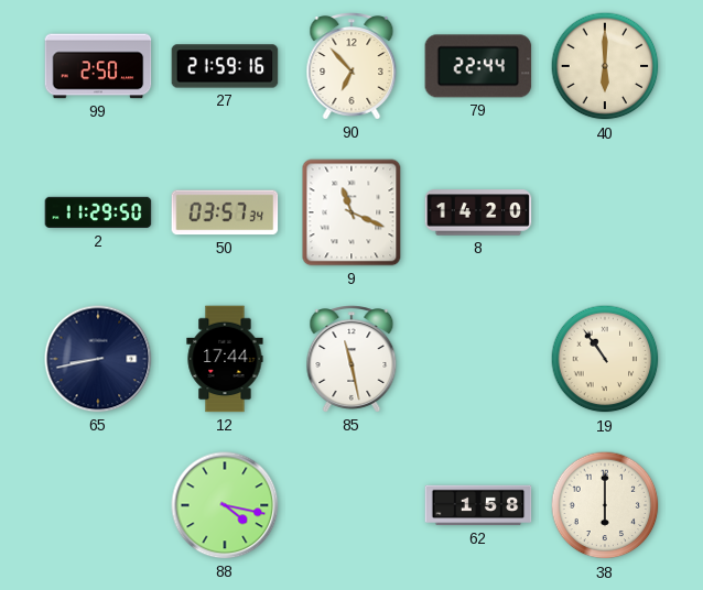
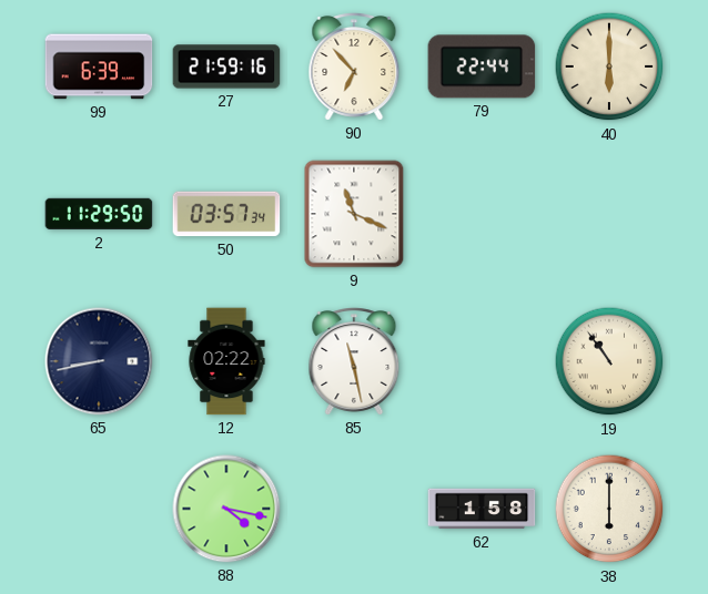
99: 2:50 -> 6:39 (99, 66)
8: 14:20 -> none (478, 212)
12: 17:44 -> 02:22 (226, 361)
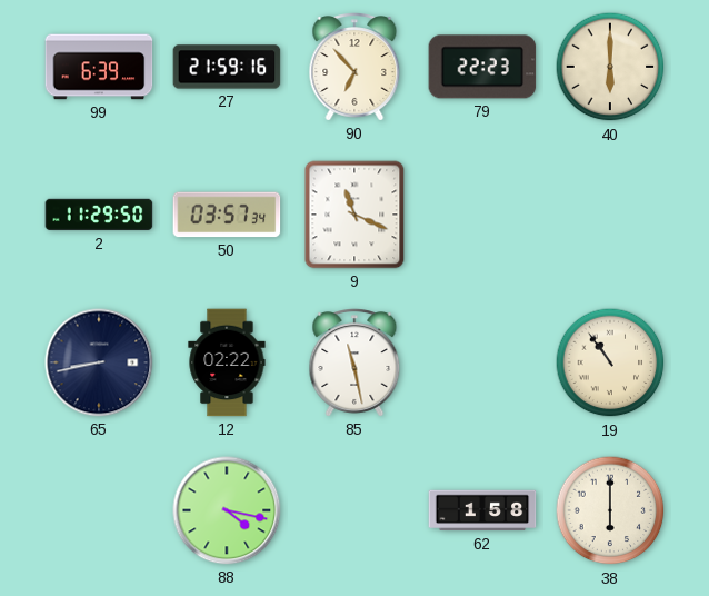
79: 22:44 -> 22:23 (482, 67)
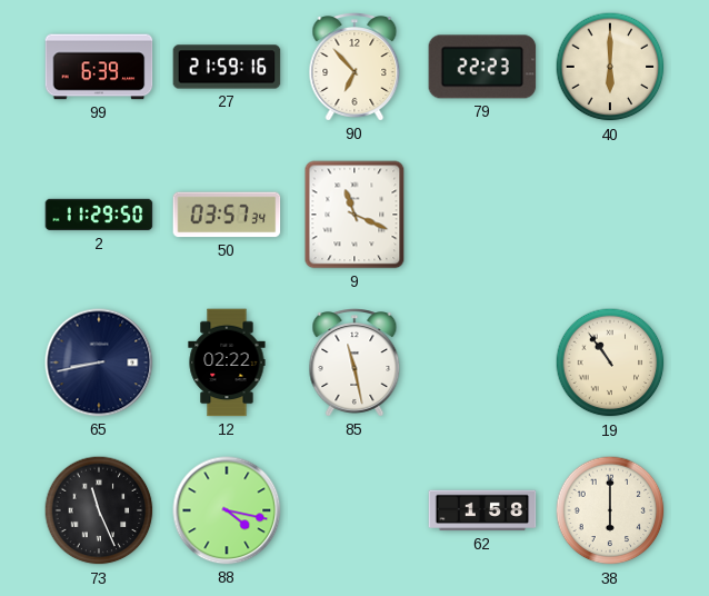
73: none -> 11:26 (99, 510)
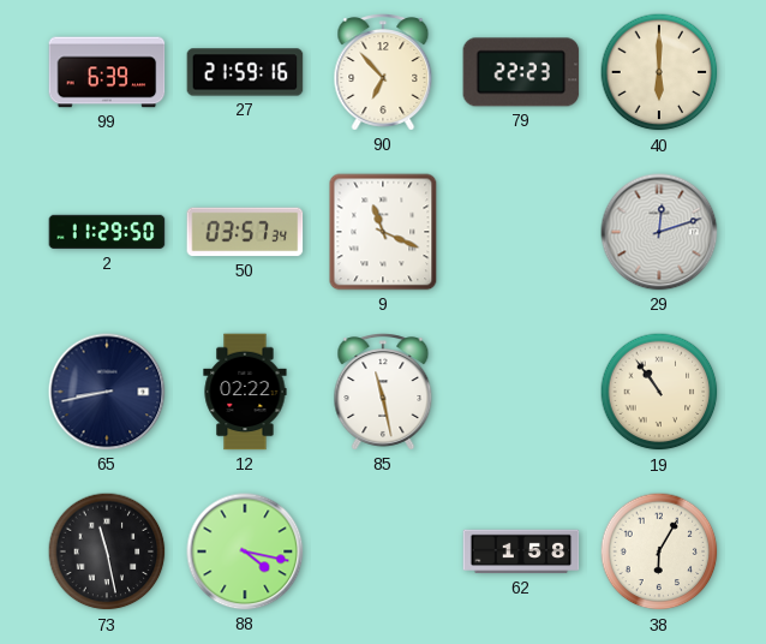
29: none -> 12:12 (659, 232)
73: 11:26 -> 11:28 (107, 551)
38: 6:00 -> 6:05 (659, 551)
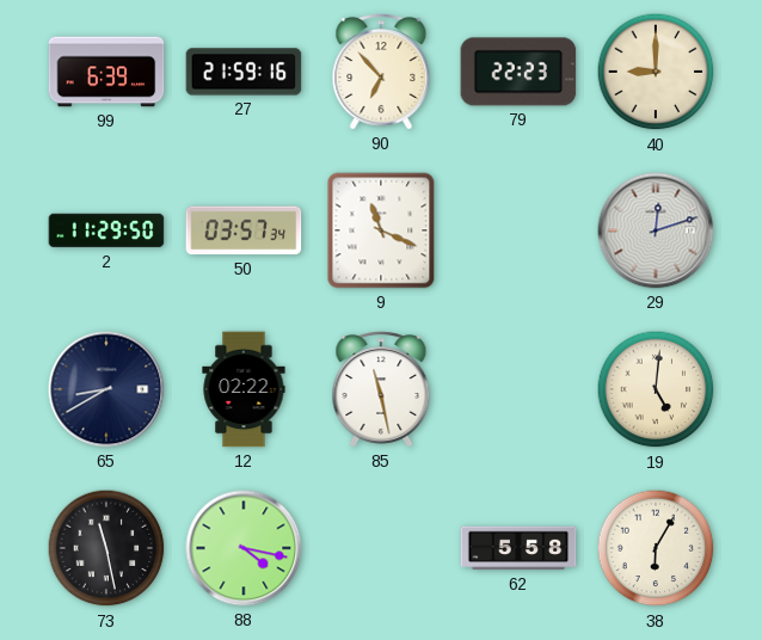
40: 6:00 -> 9:00 (656, 72)
65: 8:43 -> 8:40 (106, 389)
19: 10:54 -> 5:01 (656, 389)
62: 1:58 -> 5:58 (518, 548)
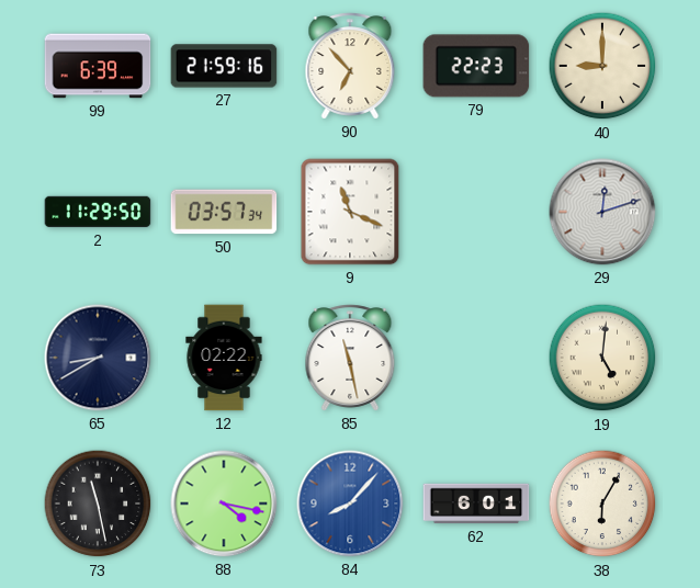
84: none -> 8:07 (350, 504)
62: 5:58 -> 6:01 (476, 504)
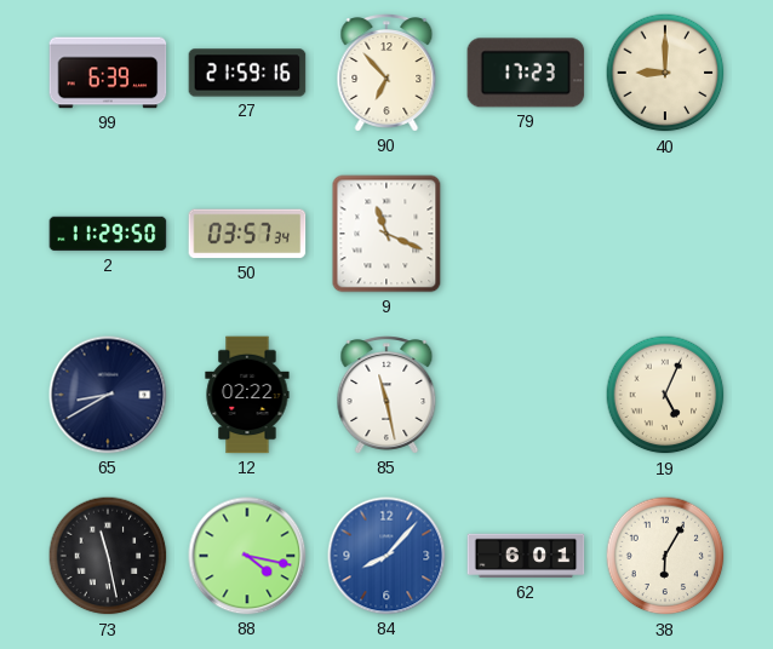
79: 22:23 -> 17:23 (526, 73)
29: 12:12 -> none (602, 212)
19: 5:01 -> 5:04 (665, 395)
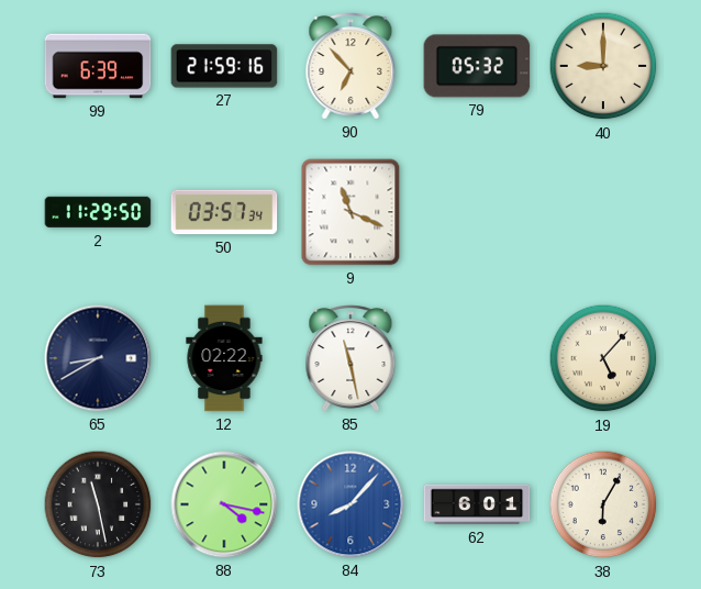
79: 17:23 -> 05:32 (477, 66)
19: 5:04 -> 5:07 (603, 358)
